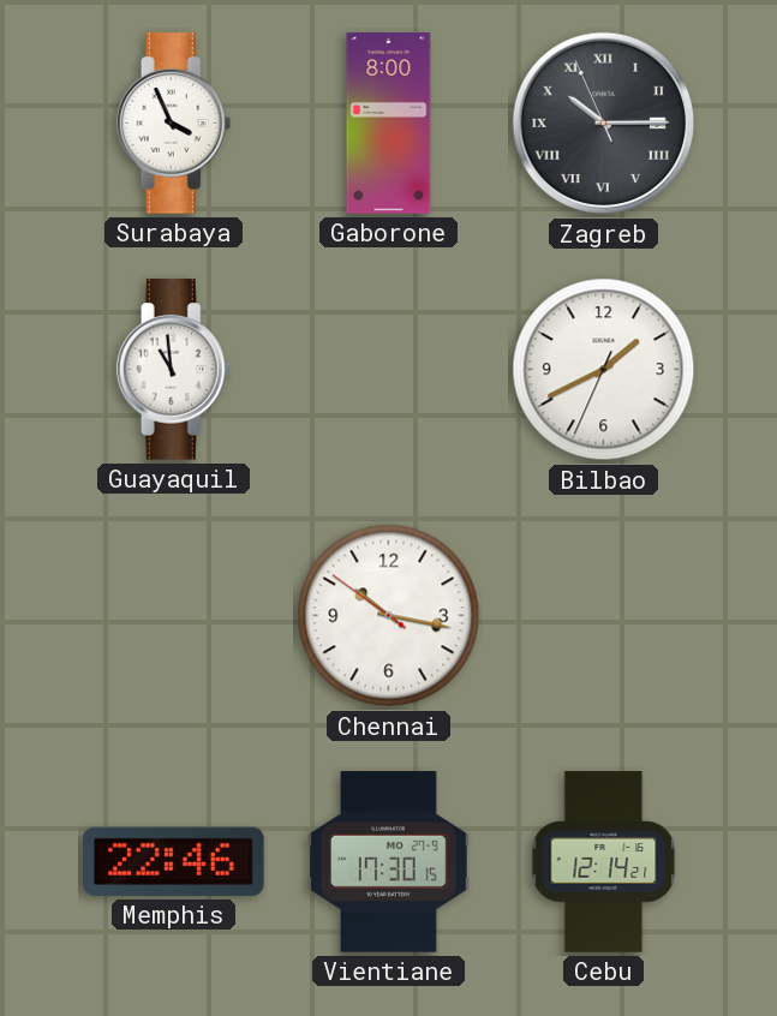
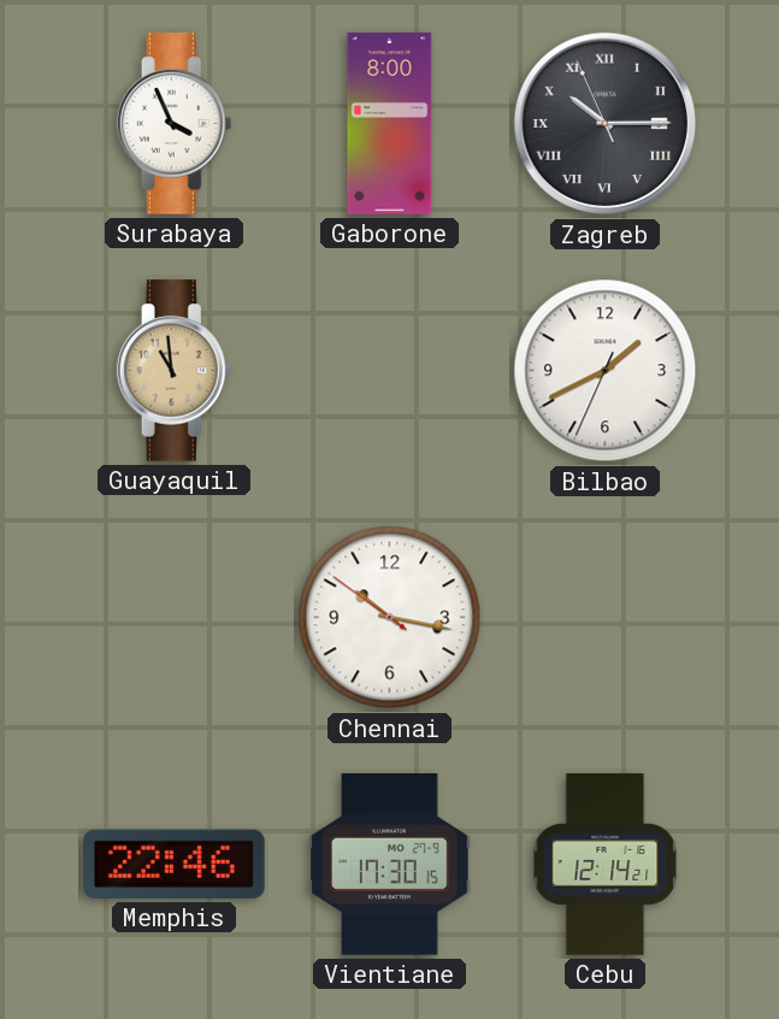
Guayaquil dial: white -> champagne (175, 371)
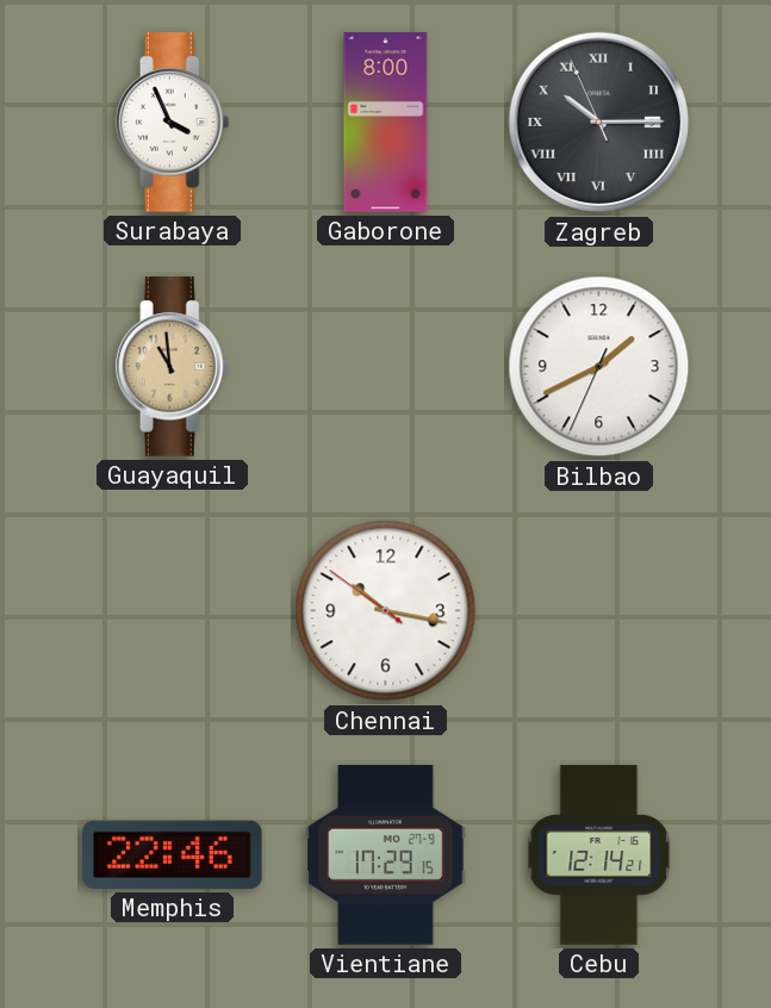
Vientiane: 17:30 -> 17:29 (386, 855)
